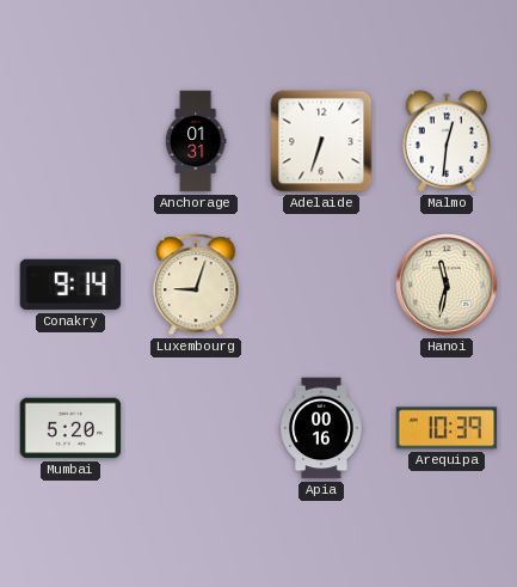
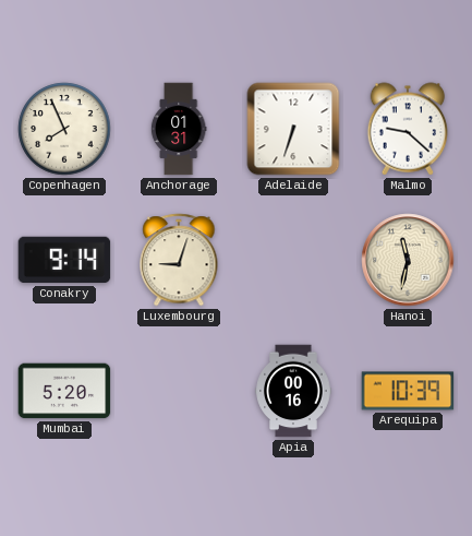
Copenhagen: none -> 7:56 (64, 129)
Malmo: 12:31 -> 9:22 (408, 129)
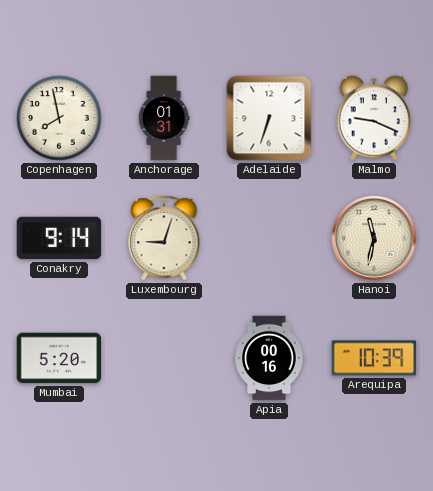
Copenhagen: 7:56 -> 7:58 (59, 118)
Malmo: 9:22 -> 9:19 (374, 118)
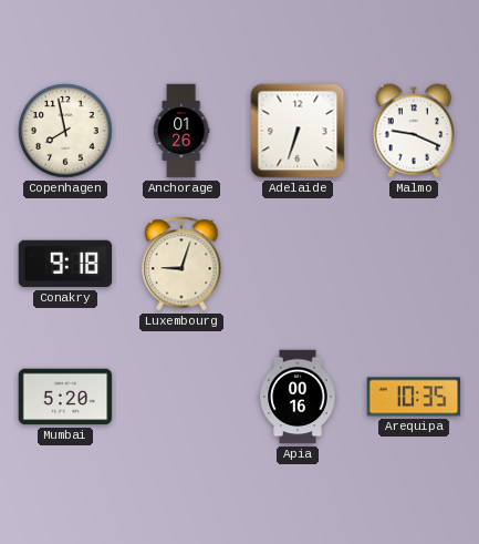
Anchorage: 01:31 -> 01:26 (181, 131)
Conakry: 9:14 -> 9:18 (65, 264)
Hanoi: 11:32 -> none (374, 238)
Arequipa: 10:39 -> 10:35 (414, 397)
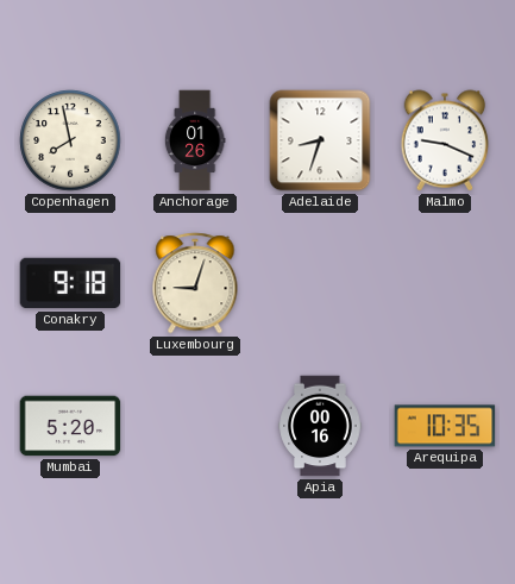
Adelaide: 6:33 -> 8:33 (320, 140)
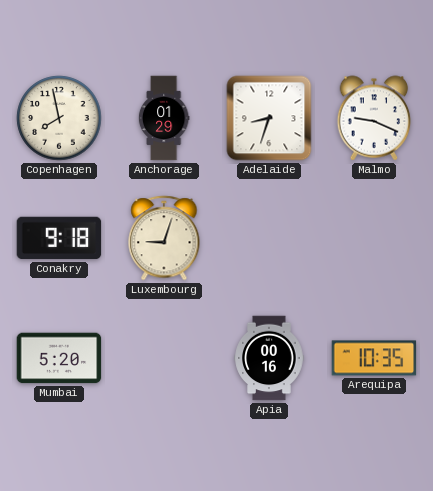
Anchorage: 01:26 -> 01:29 (164, 118)
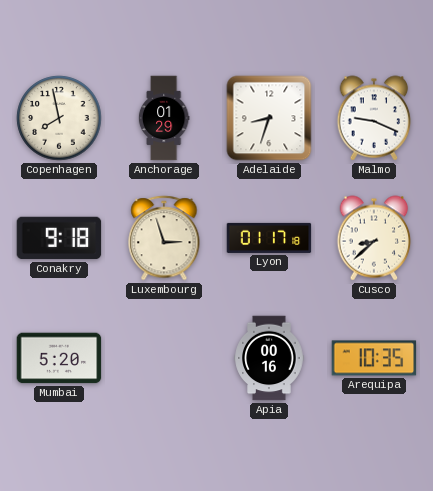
Luxembourg: 9:03 -> 2:57 (164, 238)
Lyon: none -> 01:17 (269, 238)
Cusco: none -> 8:38 (374, 238)
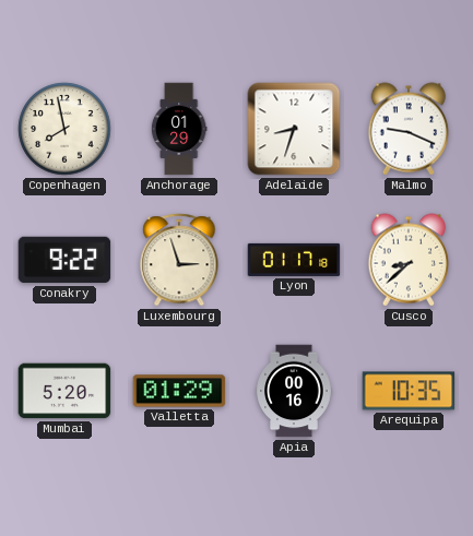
Conakry: 9:18 -> 9:22 (64, 260)
Valletta: none -> 01:29 (179, 391)
